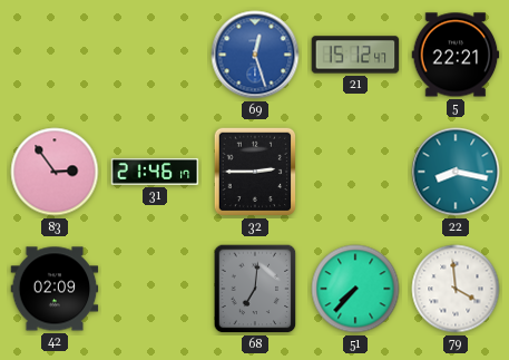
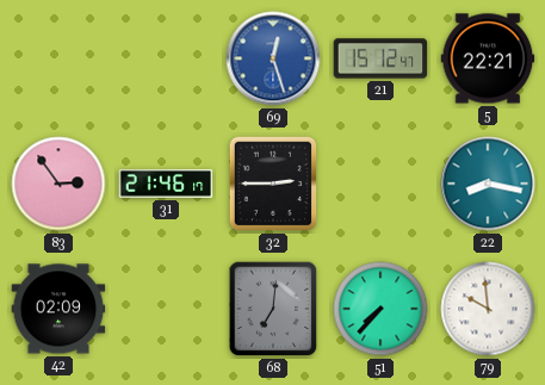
79: 3:59 -> 9:59 (488, 309)
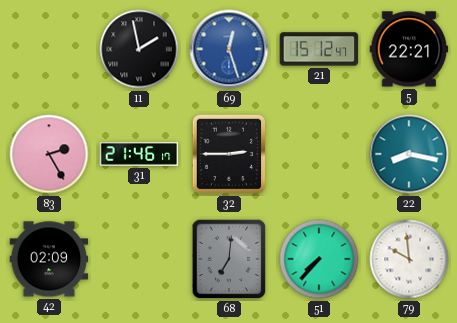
11: none -> 1:58 (139, 49)
83: 2:54 -> 2:25 (49, 154)
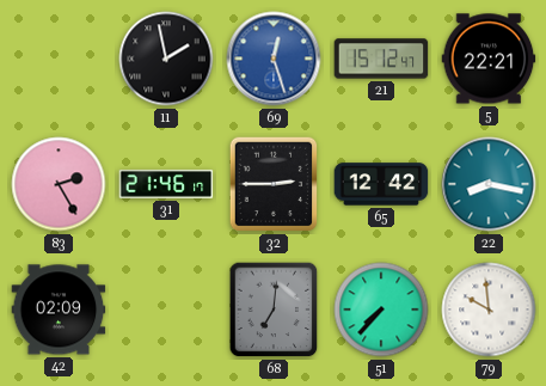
65: none -> 12:42 (381, 184)
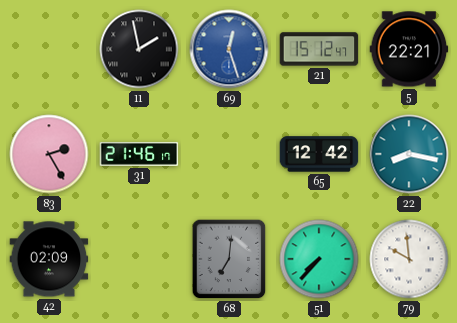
32: 2:45 -> none (274, 184)
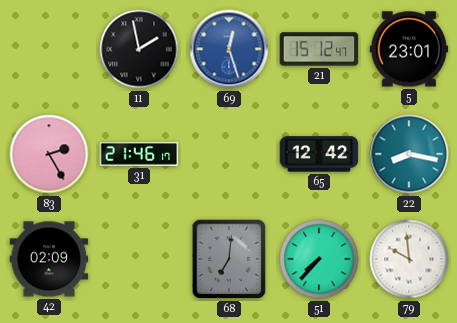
5: 22:21 -> 23:01 (409, 49)
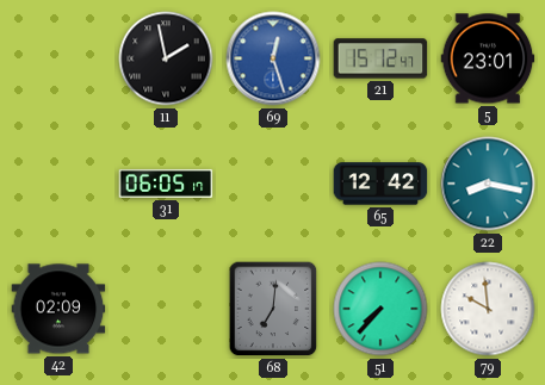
83: 2:25 -> none (49, 154)
31: 21:46 -> 06:05 (166, 184)
